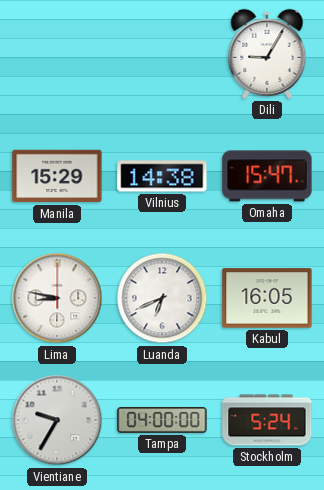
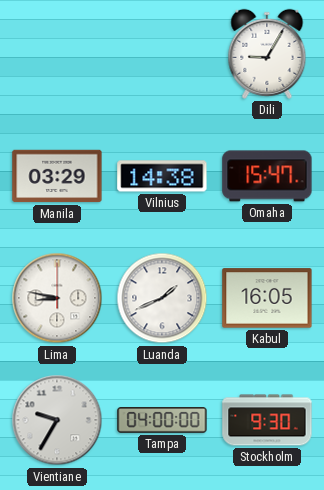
Manila: 15:29 -> 03:29 (57, 176)
Luanda: 6:41 -> 1:41 (162, 298)
Stockholm: 5:24 -> 9:30 (267, 420)
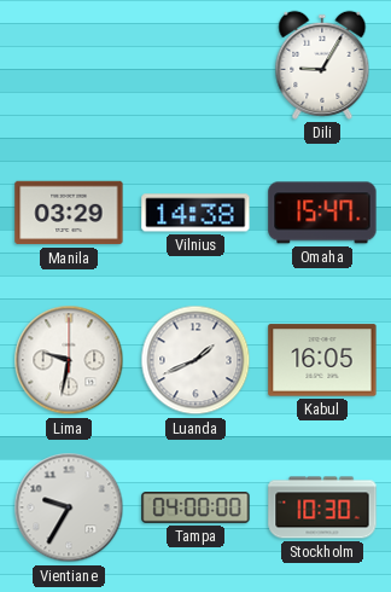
Lima: 8:47 -> 9:32 (69, 360)
Stockholm: 9:30 -> 10:30 (322, 507)
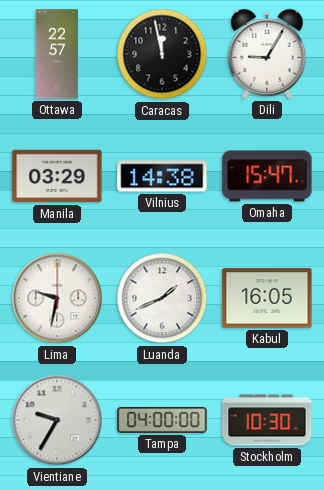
Ottawa: none -> 22:57 (57, 54)
Caracas: none -> 11:58 (162, 54)
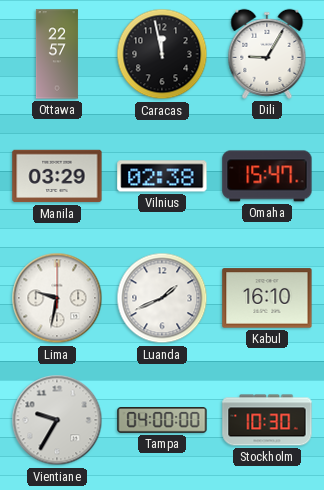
Vilnius: 14:38 -> 02:38 (162, 176)
Kabul: 16:05 -> 16:10 (267, 298)
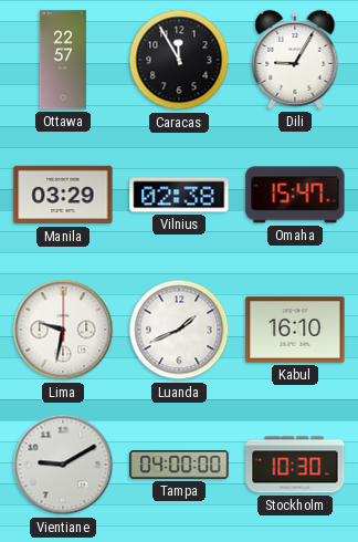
Caracas: 11:58 -> 11:55 (179, 60)
Vientiane: 9:35 -> 9:10 (63, 465)
